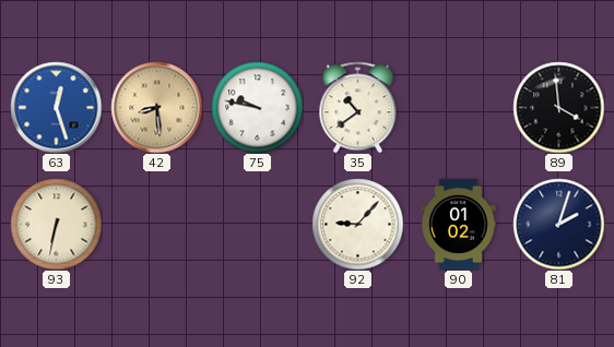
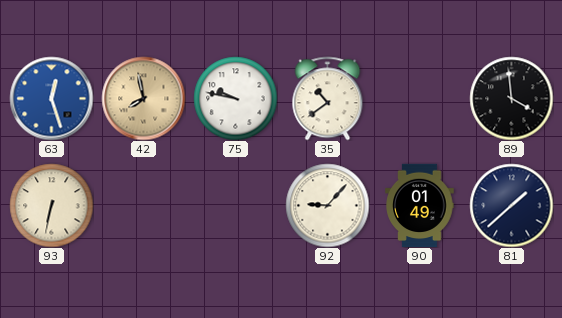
42: 8:29 -> 7:58 (143, 98)
90: 01:02 -> 01:49 (420, 205)
81: 2:03 -> 1:38 (511, 205)
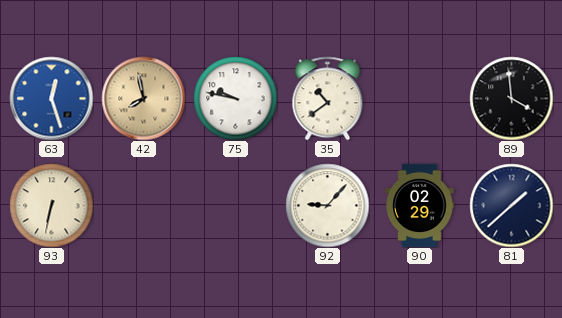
90: 01:49 -> 02:29 (420, 205)
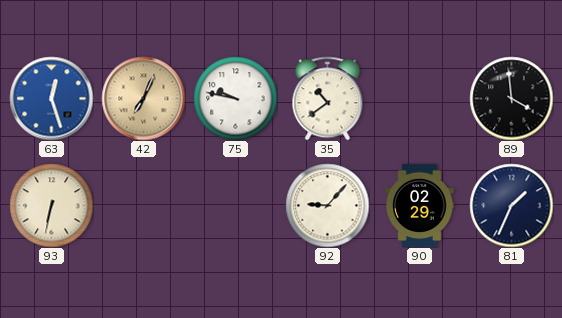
42: 7:58 -> 7:04 (143, 98)
81: 1:38 -> 1:34 (511, 205)
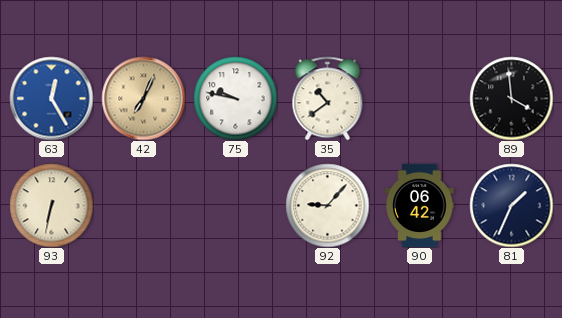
63: 12:27 -> 12:25 (51, 98)
90: 02:29 -> 06:42 (420, 205)
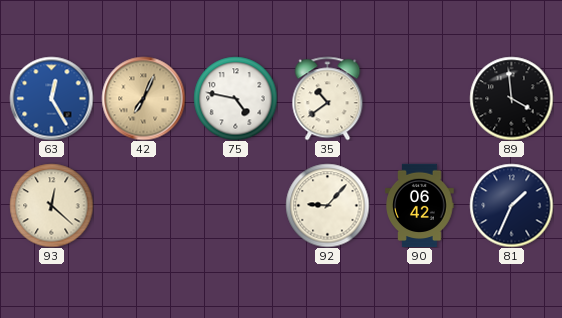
75: 9:47 -> 4:47 (235, 98)
93: 6:32 -> 12:22 (51, 205)
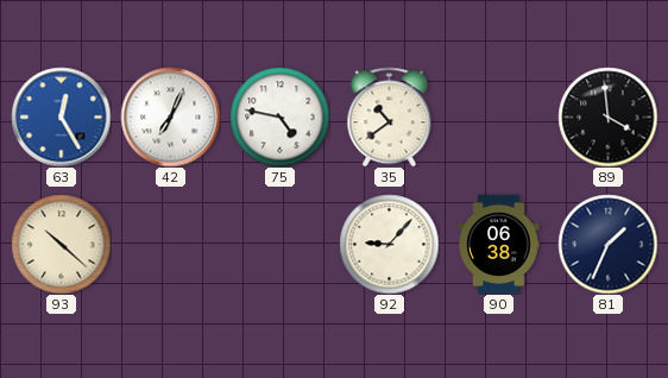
42 dial: champagne -> white (170, 116)
93: 12:22 -> 10:22 (61, 244)
90: 06:42 -> 06:38 (499, 244)
